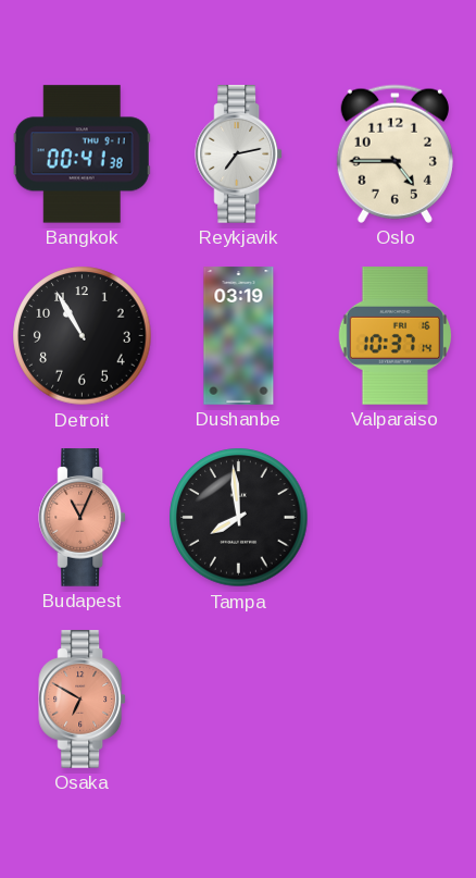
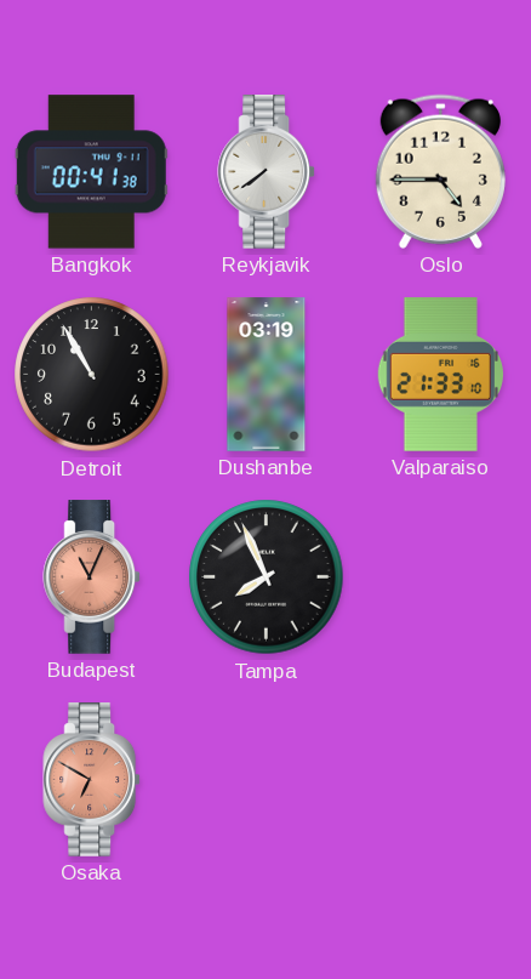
Reykjavik: 7:13 -> 7:39 (267, 172)
Valparaiso: 10:37 -> 21:33 (440, 375)
Tampa: 7:59 -> 7:56 (267, 577)
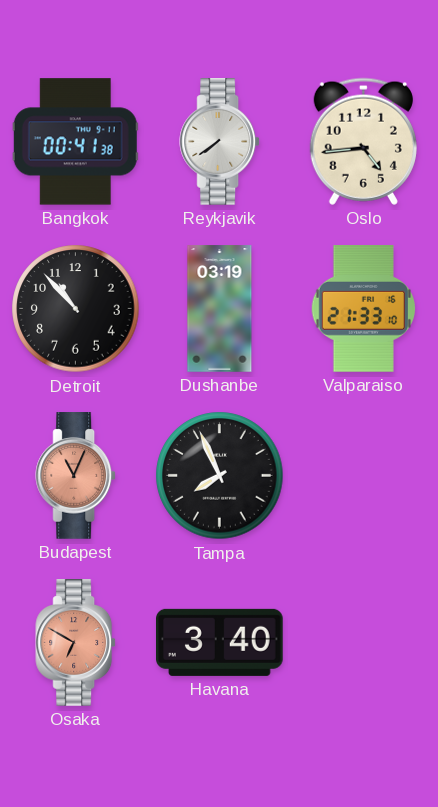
Oslo: 4:45 -> 4:44 (363, 141)
Detroit: 10:55 -> 10:53 (76, 309)
Havana: none -> 3:40 (220, 642)
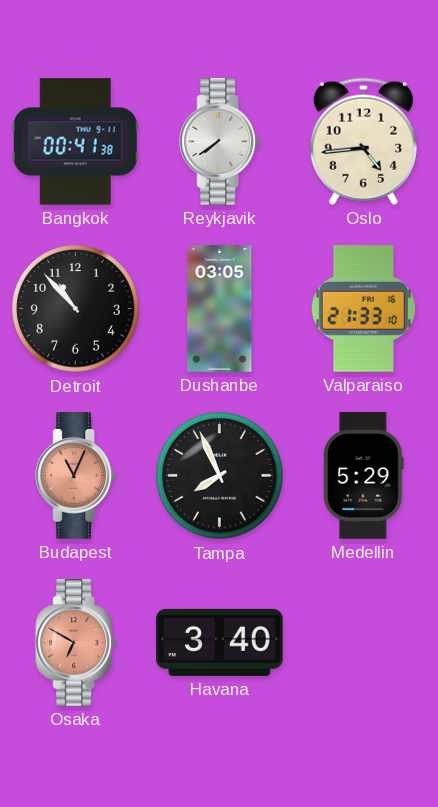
Dushanbe: 03:19 -> 03:05 (220, 309)
Medellin: none -> 5:29 (364, 476)
